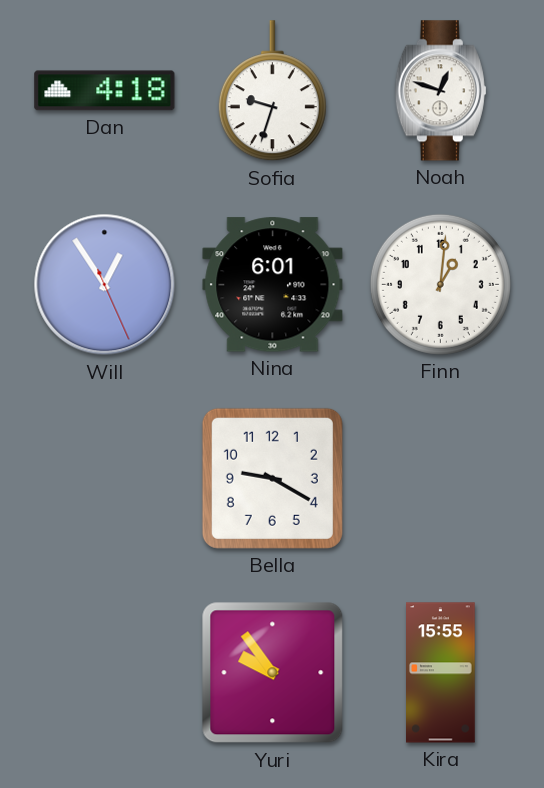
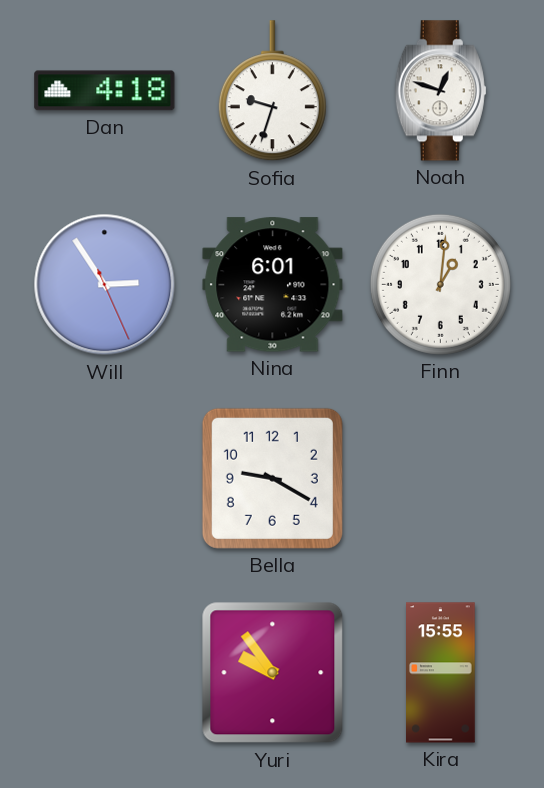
Will: 12:54 -> 2:54 (105, 285)
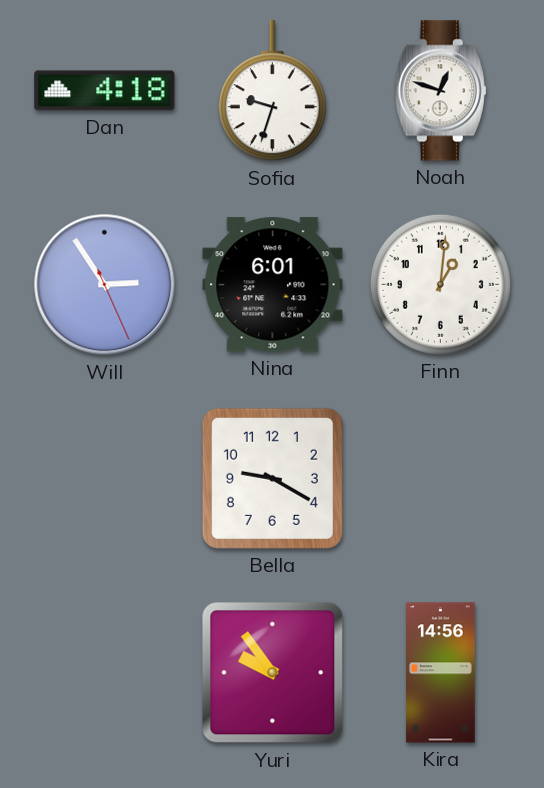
Kira: 15:55 -> 14:56 (441, 673)
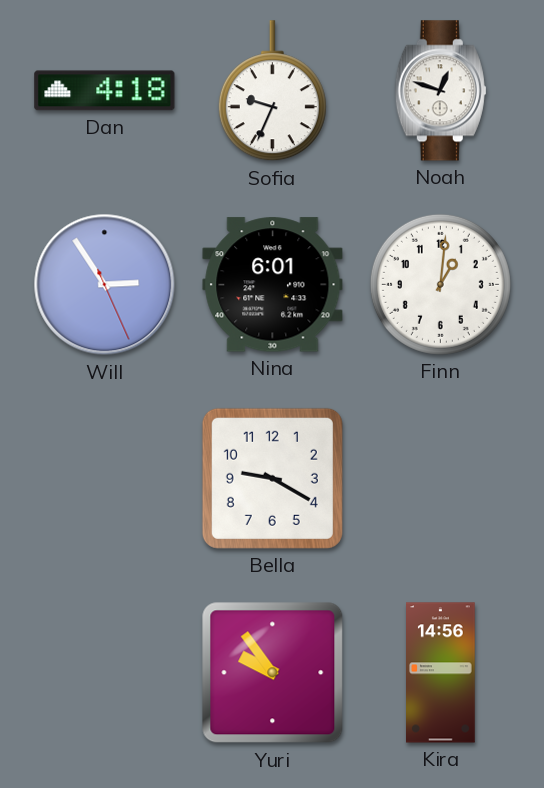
Sofia: 9:33 -> 9:34 (272, 91)
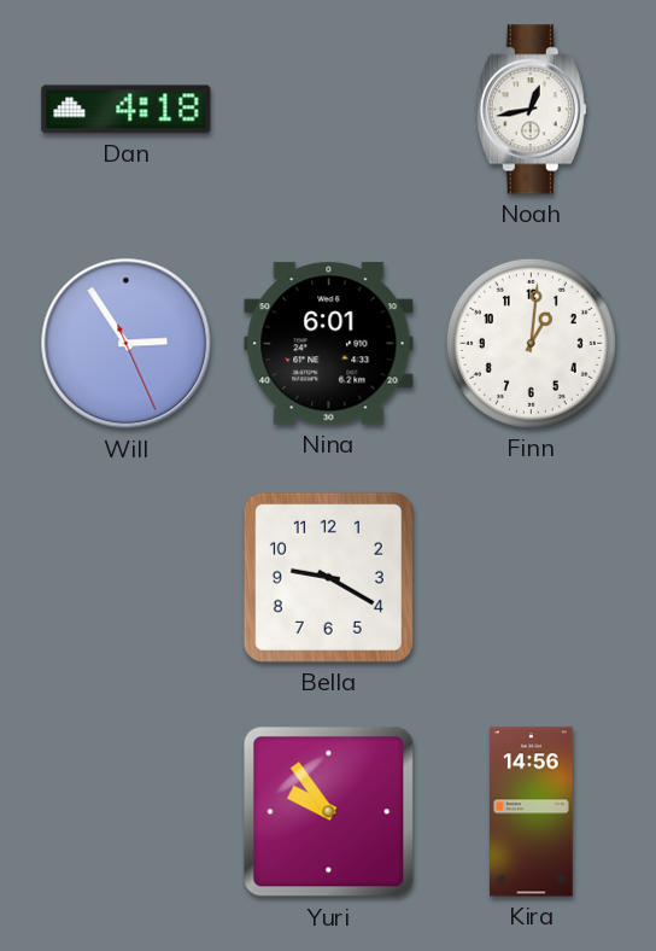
Sofia: 9:34 -> none (272, 91)
Noah: 12:48 -> 12:43 (531, 110)
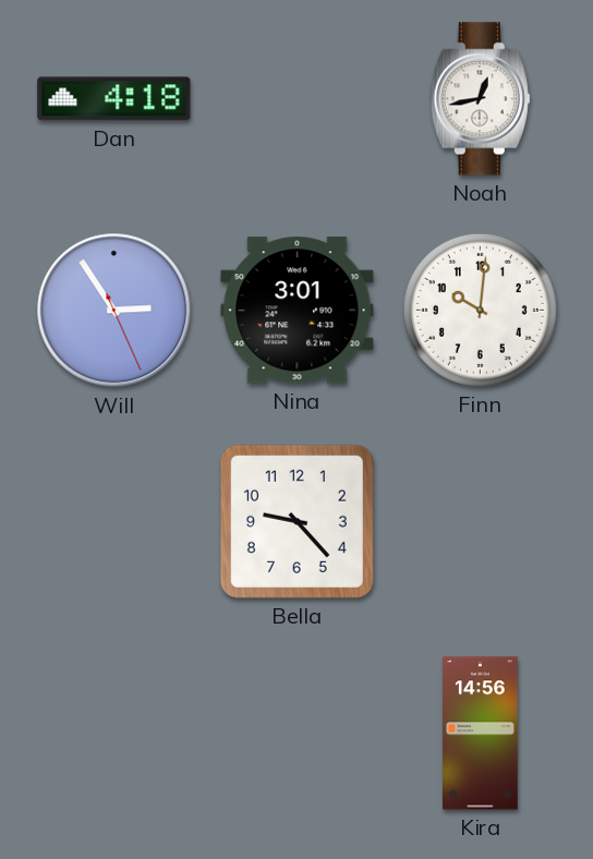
Nina: 6:01 -> 3:01 (298, 311)
Finn: 1:01 -> 10:01 (480, 310)
Bella: 9:20 -> 9:23 (296, 521)
Yuri: 9:54 -> none (329, 812)
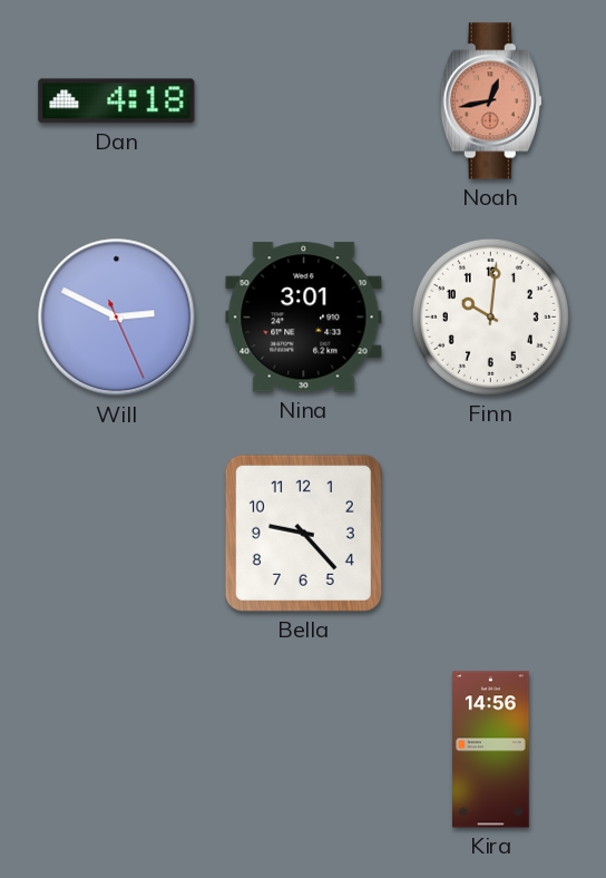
Noah dial: white -> salmon (490, 101)
Will: 2:54 -> 2:49 (117, 318)
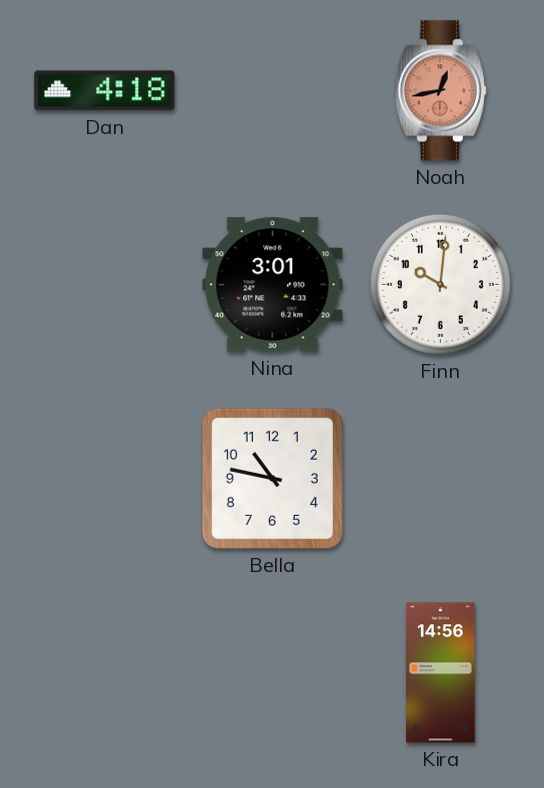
Will: 2:49 -> none (117, 318)
Bella: 9:23 -> 10:47 (272, 478)
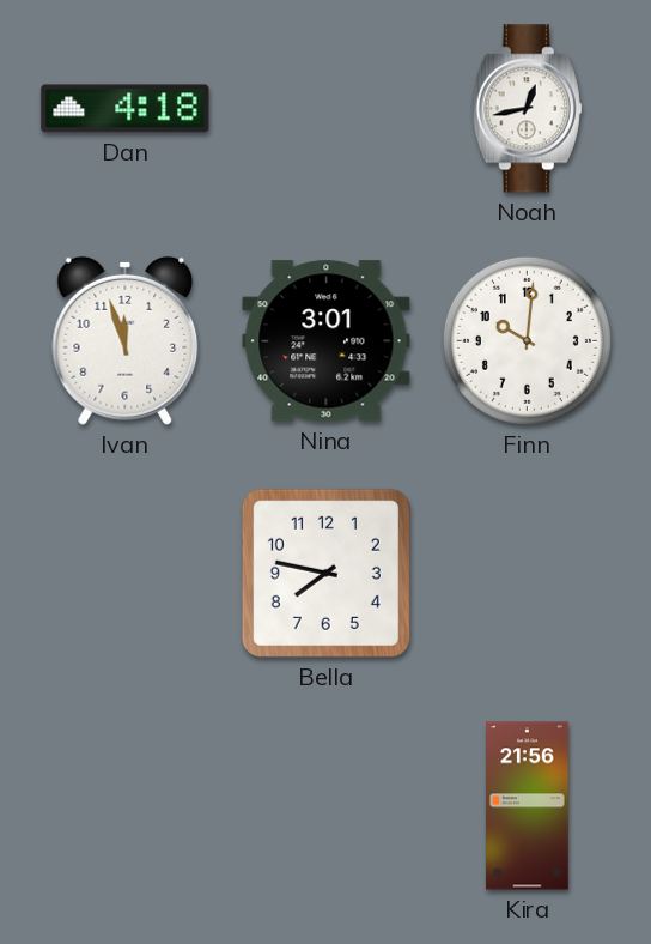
Noah dial: salmon -> white (527, 109)
Ivan: none -> 11:57 (126, 340)
Bella: 10:47 -> 7:47 (325, 573)
Kira: 14:56 -> 21:56 (528, 806)
